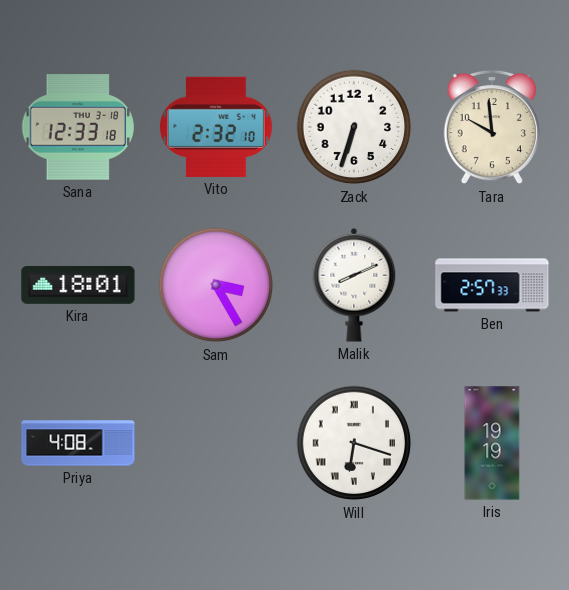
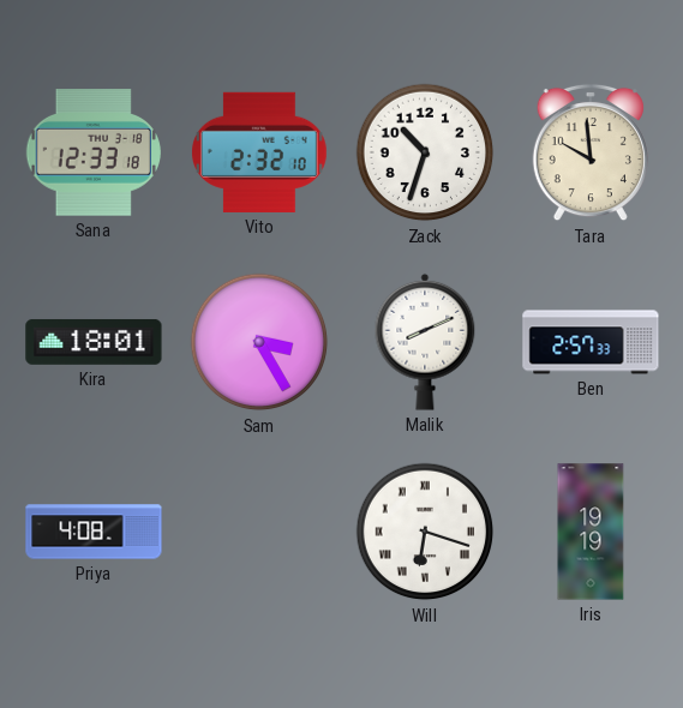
Zack: 6:33 -> 10:33 (425, 152)
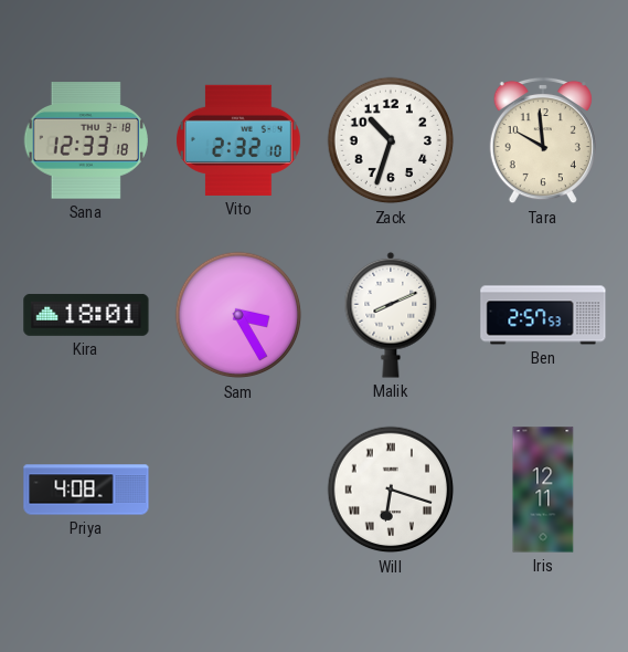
Ben: 2:57:33 -> 2:57:53 (543, 315)
Iris: 19:19 -> 12:11 (543, 490)
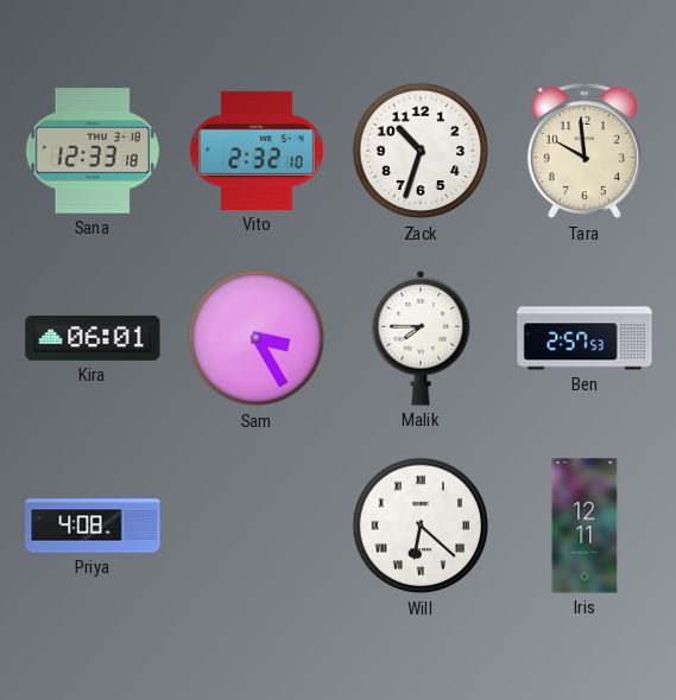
Kira: 18:01 -> 06:01 (93, 338)
Malik: 8:11 -> 7:45 (421, 338)
Will: 6:18 -> 6:22 (421, 526)
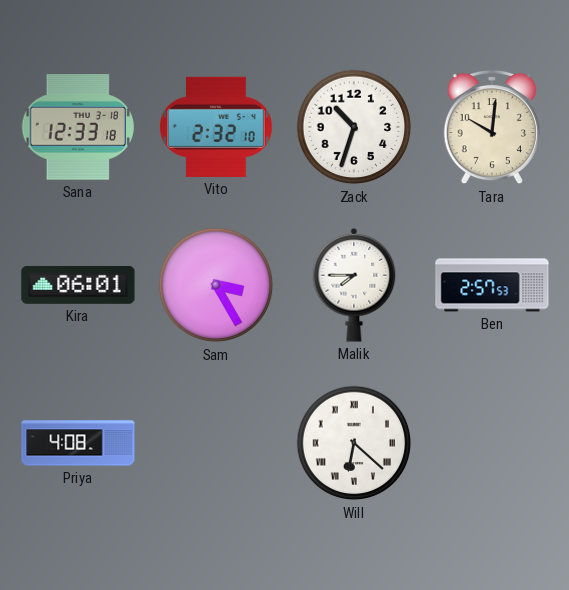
Tara: 9:59 -> 10:01 (492, 127)
Iris: 12:11 -> none (585, 526)
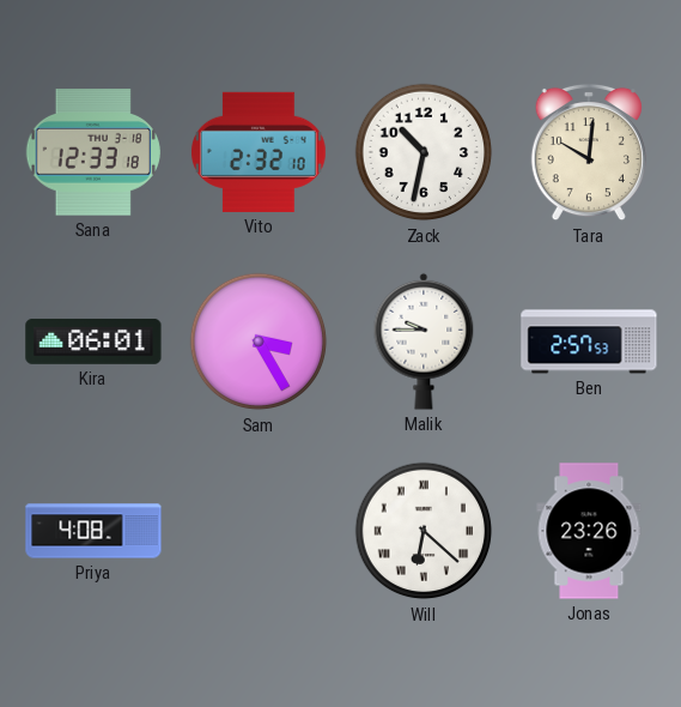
Zack: 10:33 -> 10:32 (424, 152)
Malik: 7:45 -> 9:45 (424, 342)
Jonas: none -> 23:26 (589, 531)
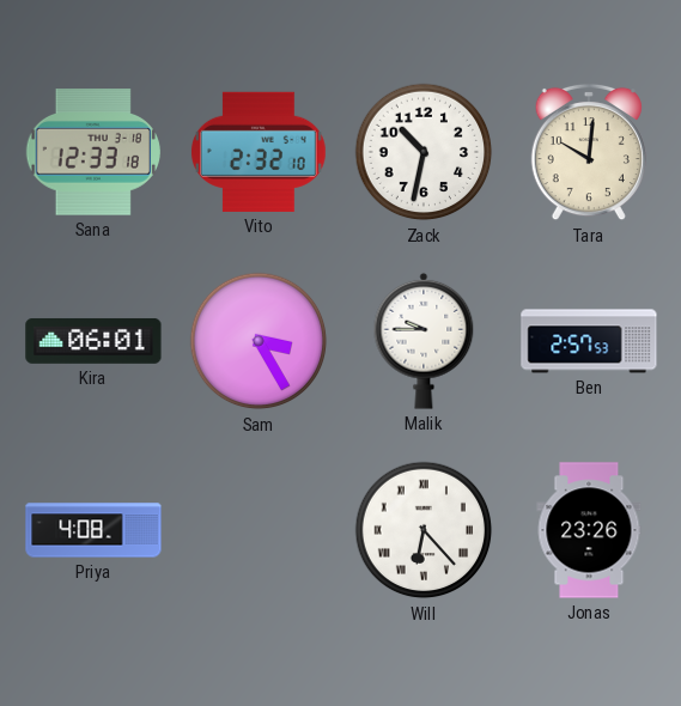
Will: 6:22 -> 6:23 (424, 530)
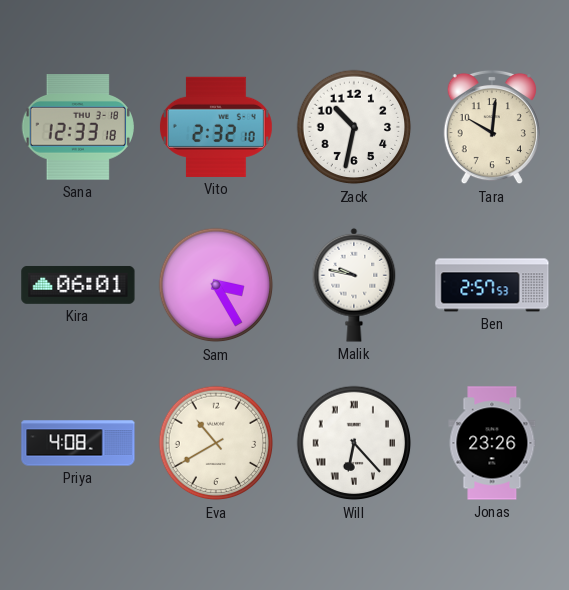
Malik: 9:45 -> 9:47 (354, 285)
Eva: none -> 10:40 (216, 443)
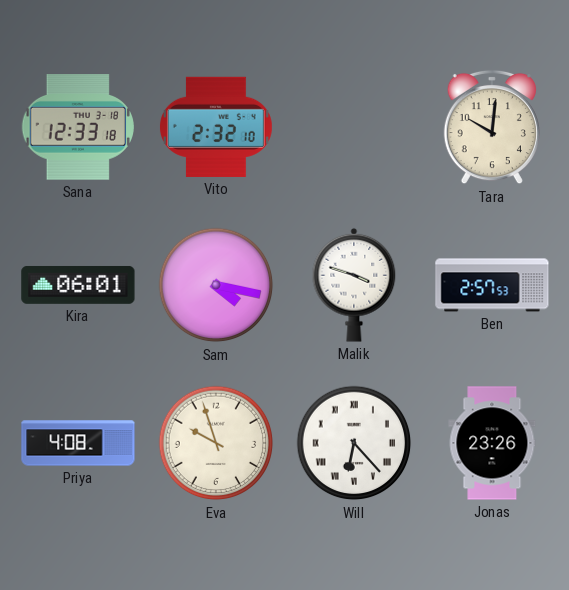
Zack: 10:32 -> none (354, 127)
Sam: 3:25 -> 4:17 (216, 285)
Malik: 9:47 -> 3:48 (354, 285)
Eva: 10:40 -> 9:57 (216, 443)
